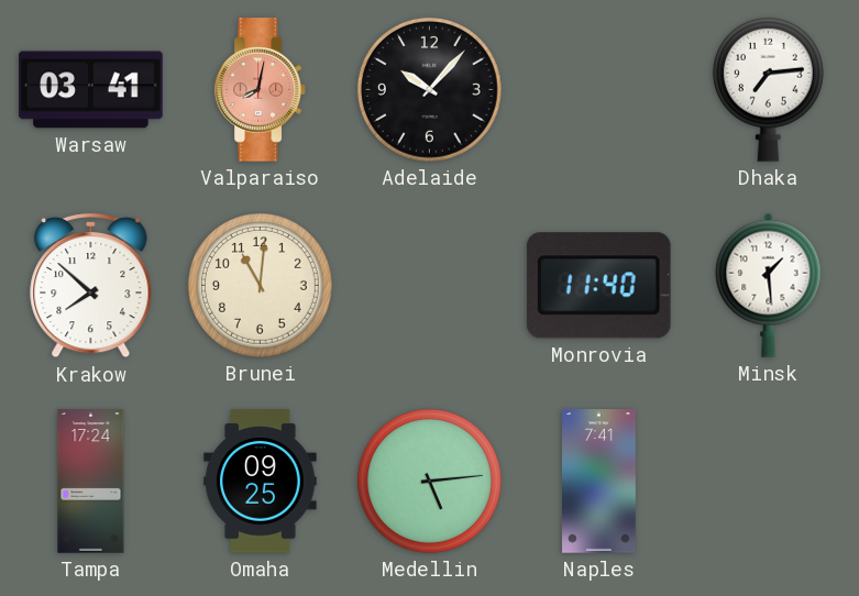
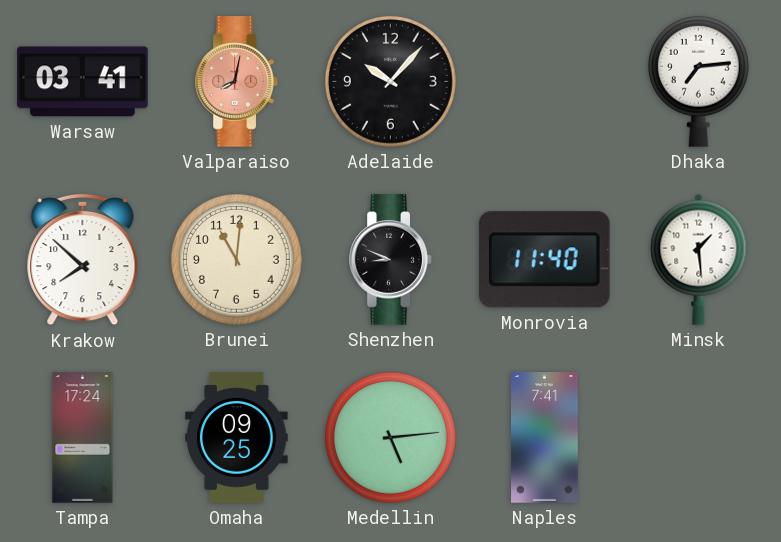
Shenzhen: none -> 8:49 (391, 260)
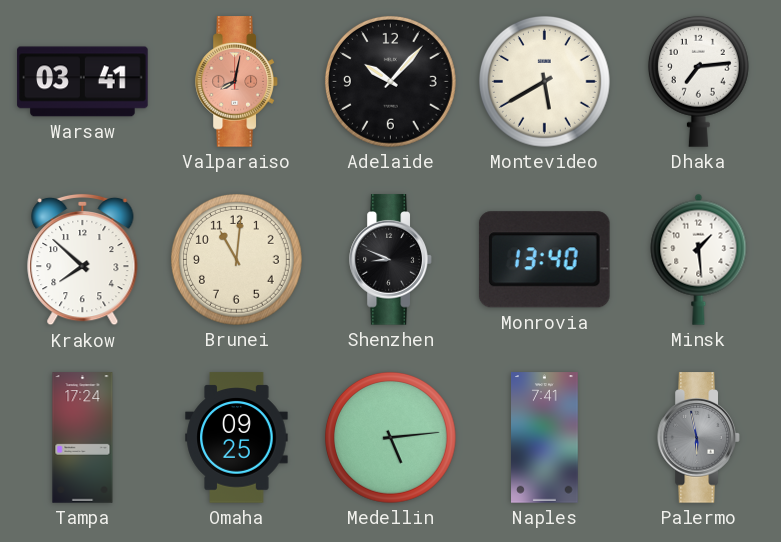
Montevideo: none -> 5:40 (544, 81)
Monrovia: 11:40 -> 13:40 (544, 260)
Palermo: none -> 5:58 (699, 438)
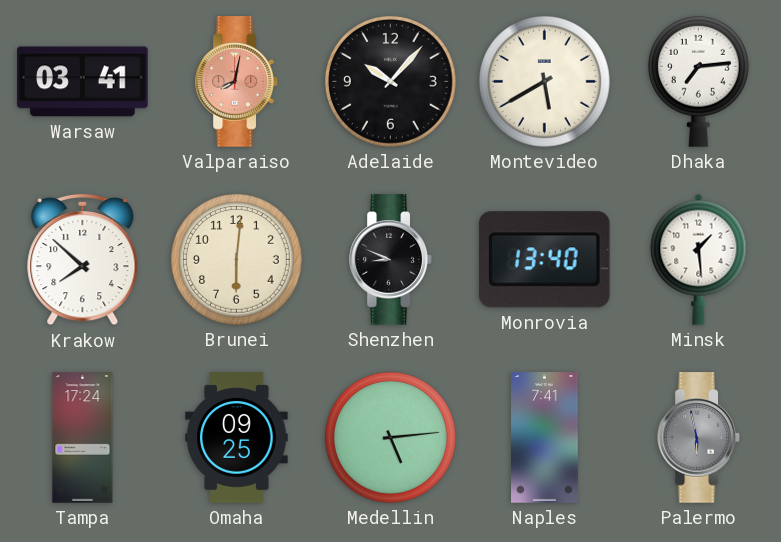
Brunei: 11:01 -> 6:01 (236, 259)
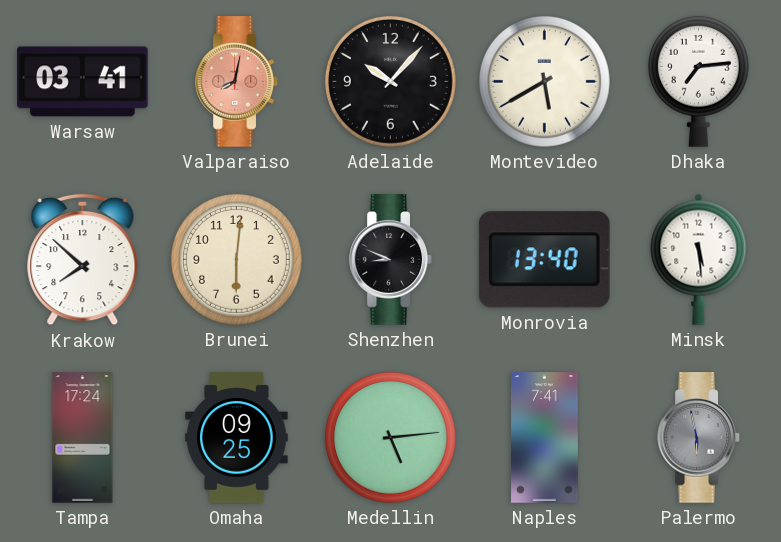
Minsk: 1:29 -> 5:29 (699, 259)
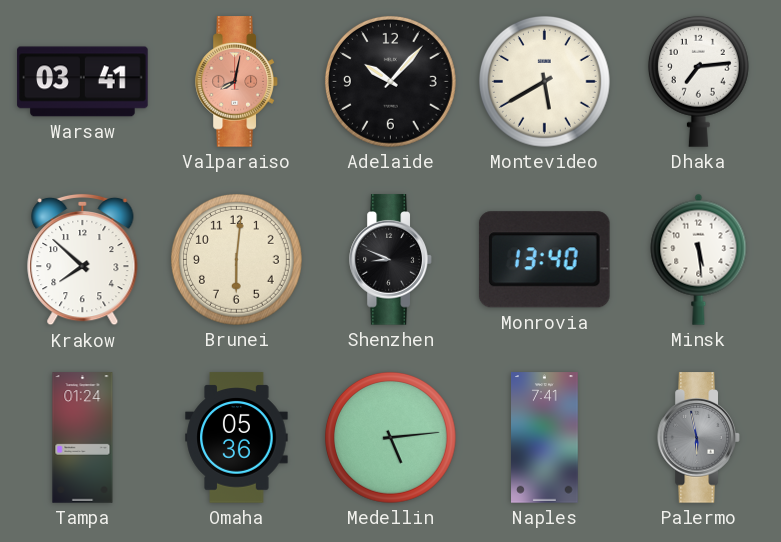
Tampa: 17:24 -> 01:24 (83, 438)
Omaha: 09:25 -> 05:36 (237, 438)
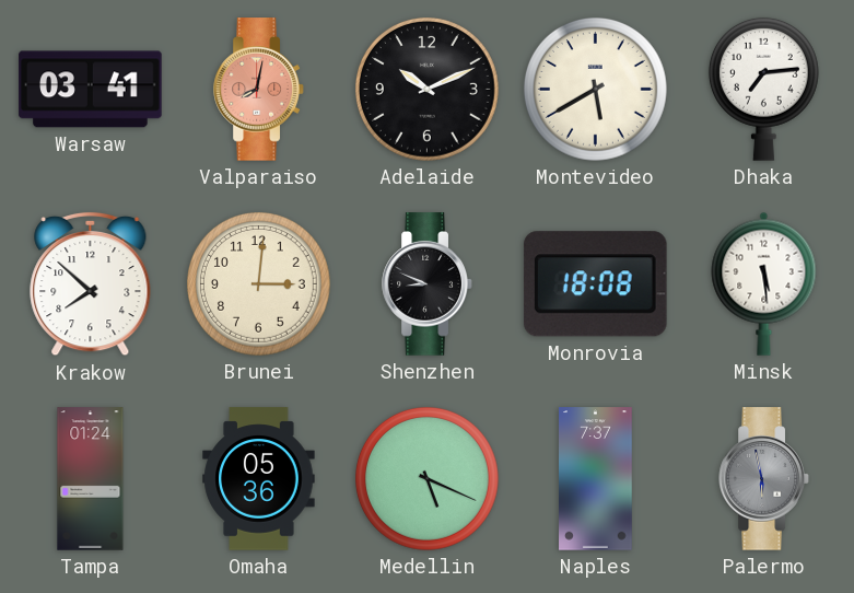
Adelaide: 10:07 -> 10:11 (426, 89)
Brunei: 6:01 -> 3:01 (258, 283)
Monrovia: 13:40 -> 18:08 (595, 284)
Medellin: 5:14 -> 5:19 (426, 478)
Naples: 7:41 -> 7:37 (596, 479)
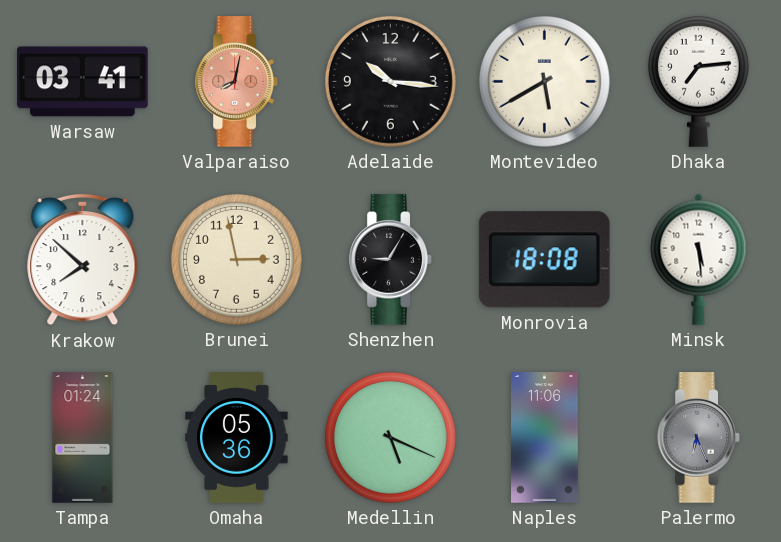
Adelaide: 10:11 -> 10:16 (390, 81)
Brunei: 3:01 -> 2:58 (236, 259)
Shenzhen: 8:49 -> 9:05 (391, 260)
Naples: 7:37 -> 11:06 (545, 438)
Palermo: 5:58 -> 6:26 (699, 438)
